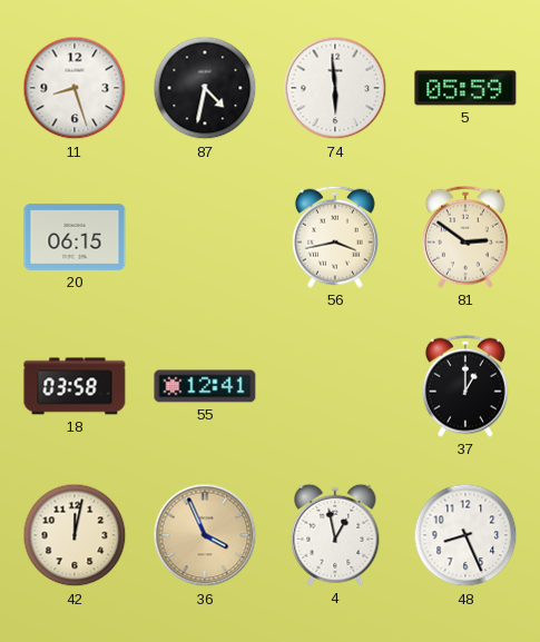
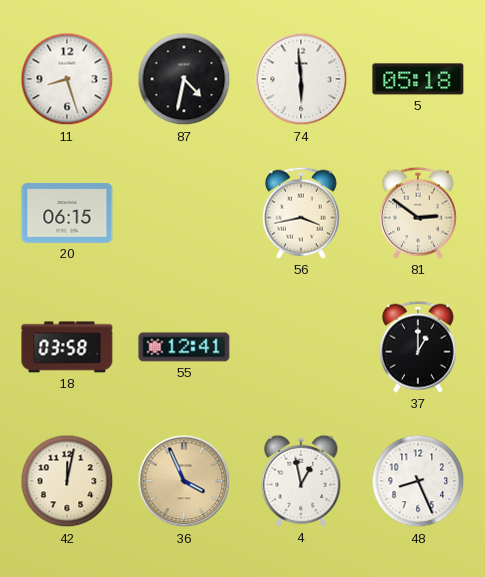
5: 05:59 -> 05:18 (418, 79)
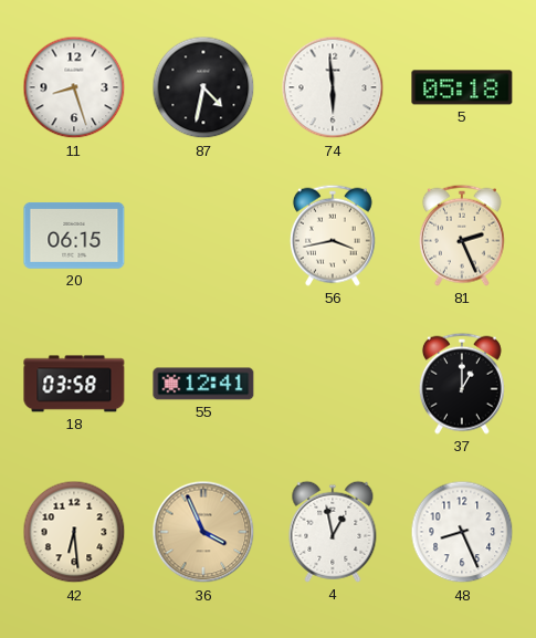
81: 2:51 -> 2:26 (462, 236)
42: 12:02 -> 6:29 (74, 532)
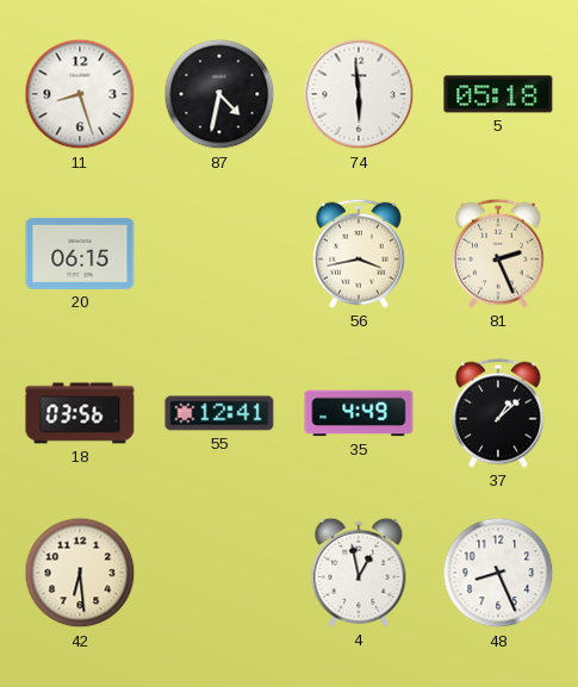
18: 03:58 -> 03:56 (80, 413)
35: none -> 4:49 (359, 413)
37: 1:00 -> 1:08 (498, 413)
36: 3:56 -> none (203, 532)
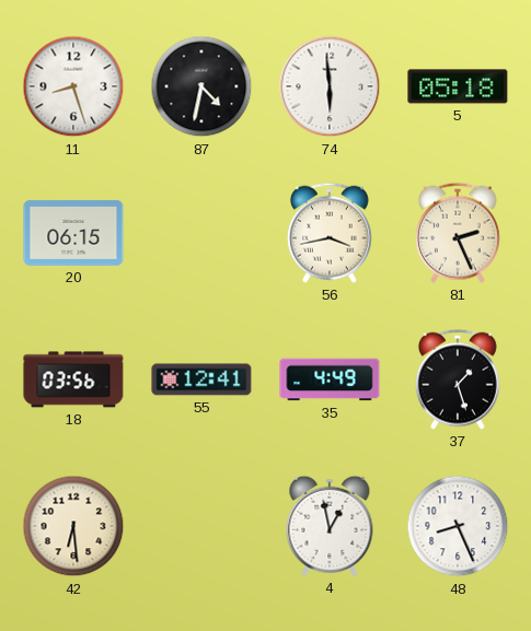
37: 1:08 -> 1:27 (458, 379)
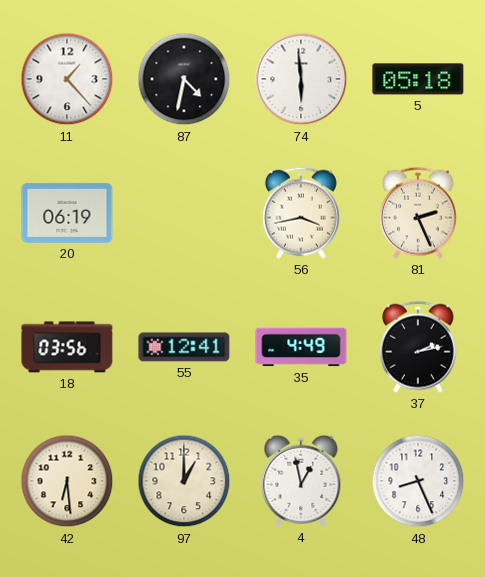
11: 8:27 -> 1:23 (67, 79)
20: 06:15 -> 06:19 (67, 213)
37: 1:27 -> 2:13 (418, 347)
97: none -> 1:00 (184, 481)
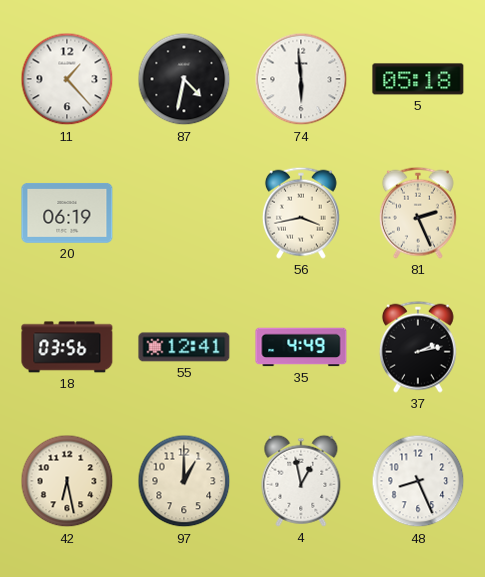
42: 6:29 -> 6:28 (67, 481)
